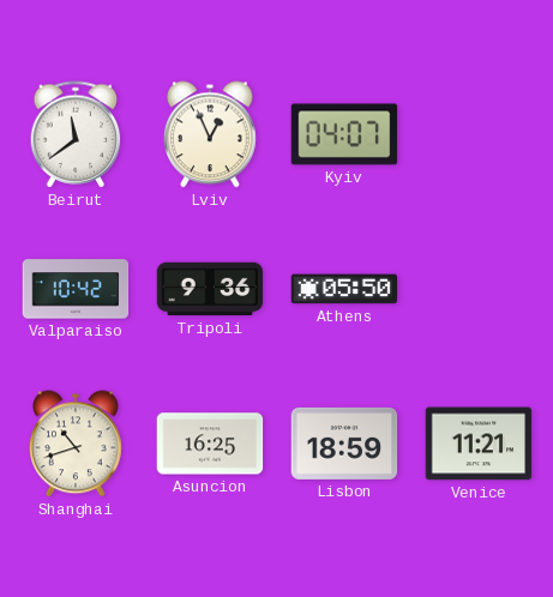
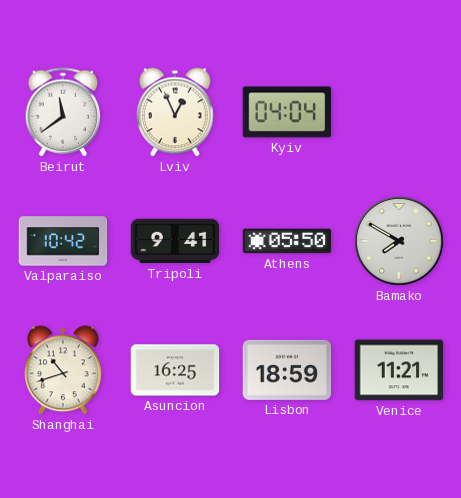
Kyiv: 04:07 -> 04:04 (287, 112)
Tripoli: 9:36 -> 9:41 (175, 241)
Bamako: none -> 7:50 (400, 242)
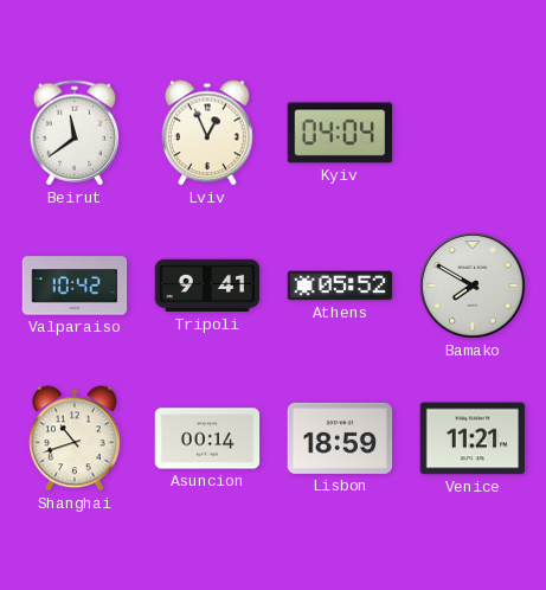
Athens: 05:50 -> 05:52 (340, 286)
Asuncion: 16:25 -> 00:14 (207, 438)
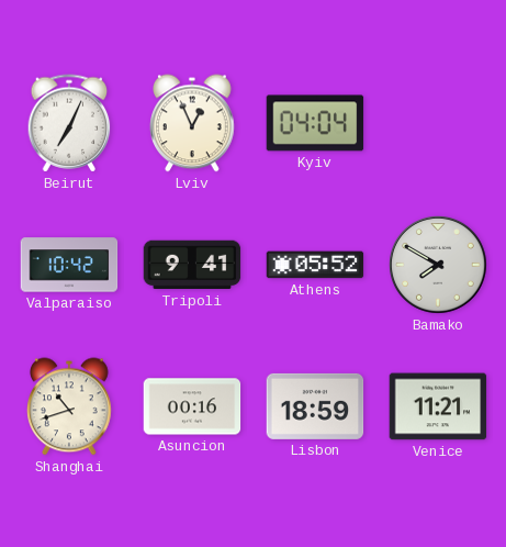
Beirut: 11:39 -> 7:04 (69, 123)
Asuncion: 00:14 -> 00:16 (192, 406)
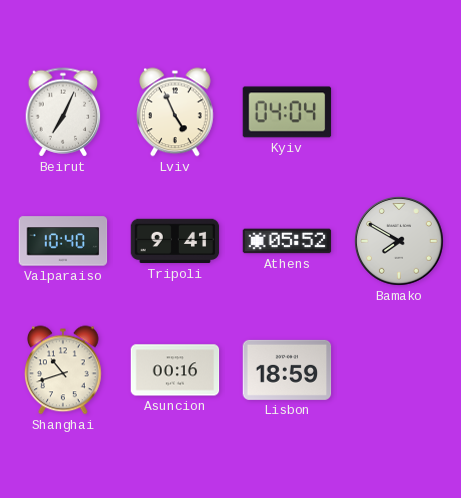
Lviv: 12:56 -> 4:56 (176, 112)
Valparaiso: 10:42 -> 10:40 (63, 241)
Venice: 11:21 -> none (438, 406)
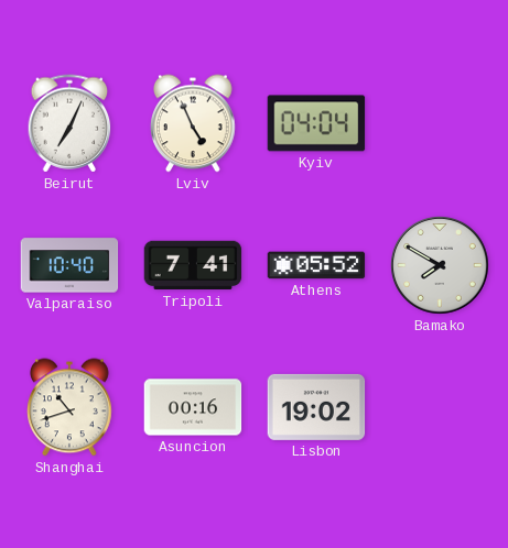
Tripoli: 9:41 -> 7:41 (193, 265)
Lisbon: 18:59 -> 19:02 (316, 407)
